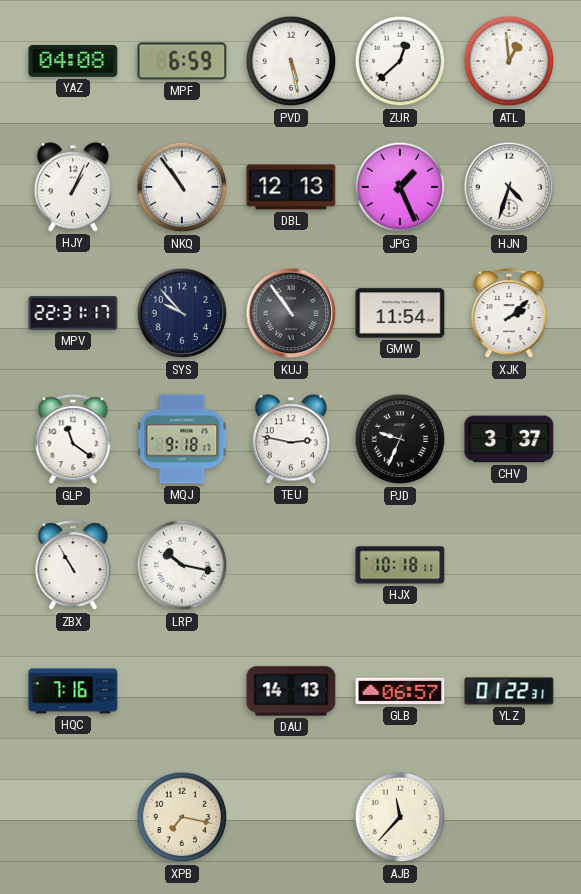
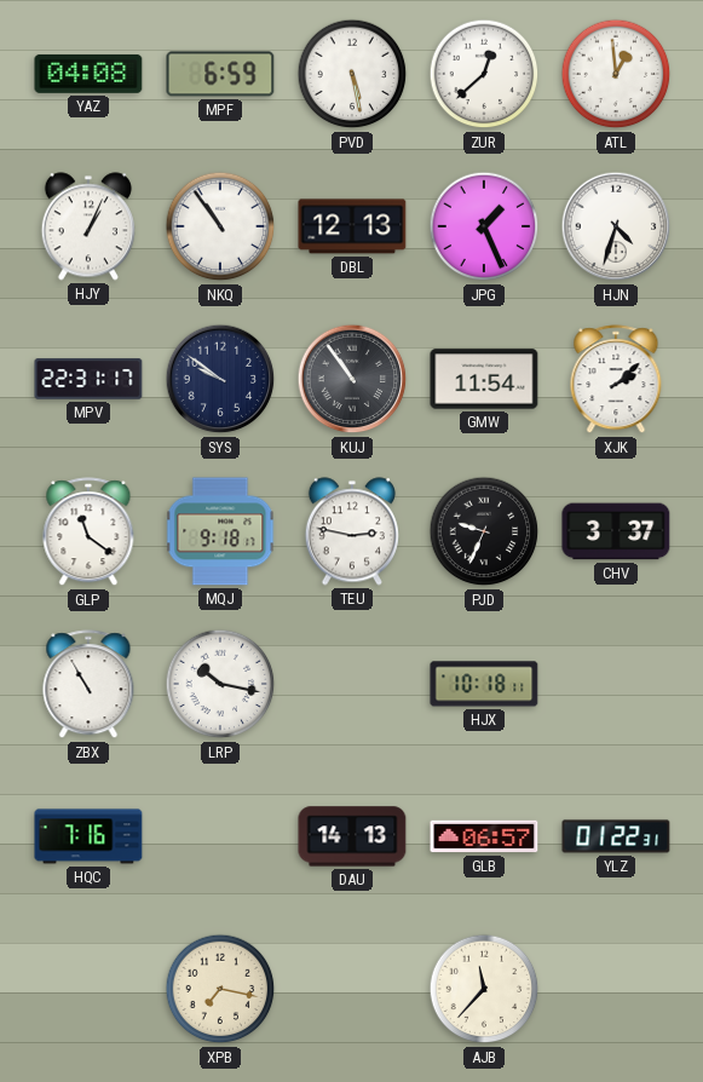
SYS: 9:53 -> 9:51 (220, 379)
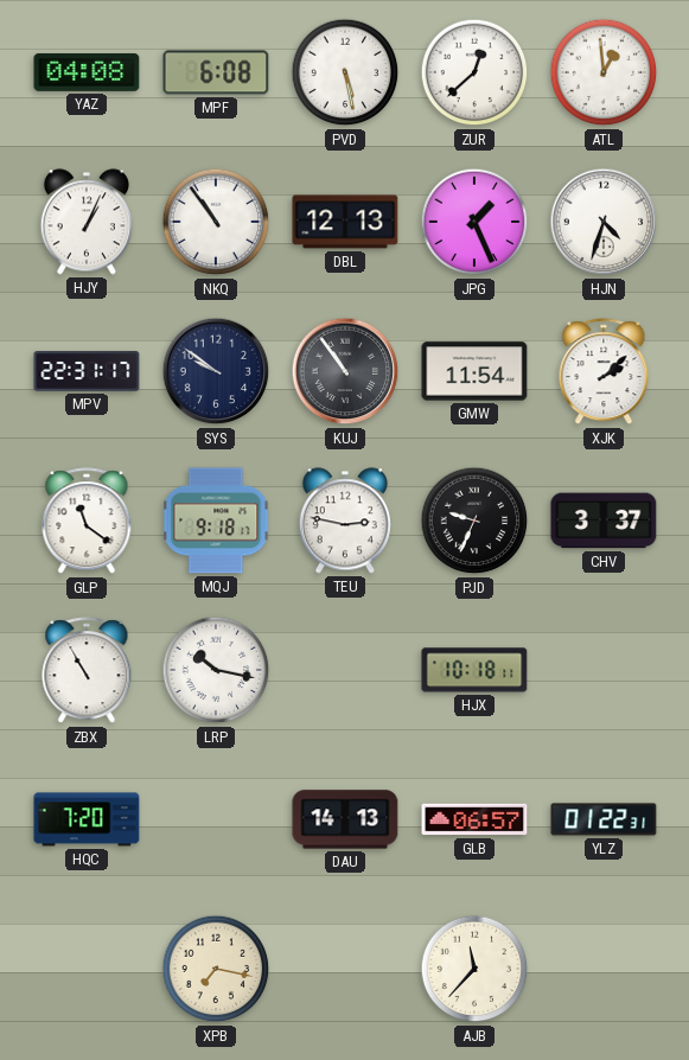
MPF: 6:59 -> 6:08 (216, 72)
HQC: 7:16 -> 7:20 (87, 819)
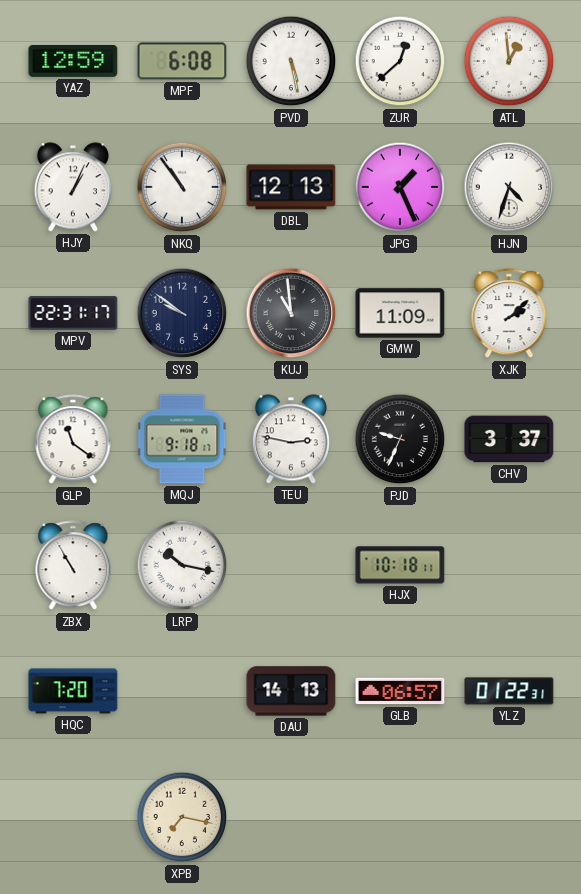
YAZ: 04:08 -> 12:59 (73, 61)
KUJ: 10:54 -> 10:59 (291, 313)
GMW: 11:54 -> 11:09 (400, 313)
AJB: 11:37 -> none (474, 969)
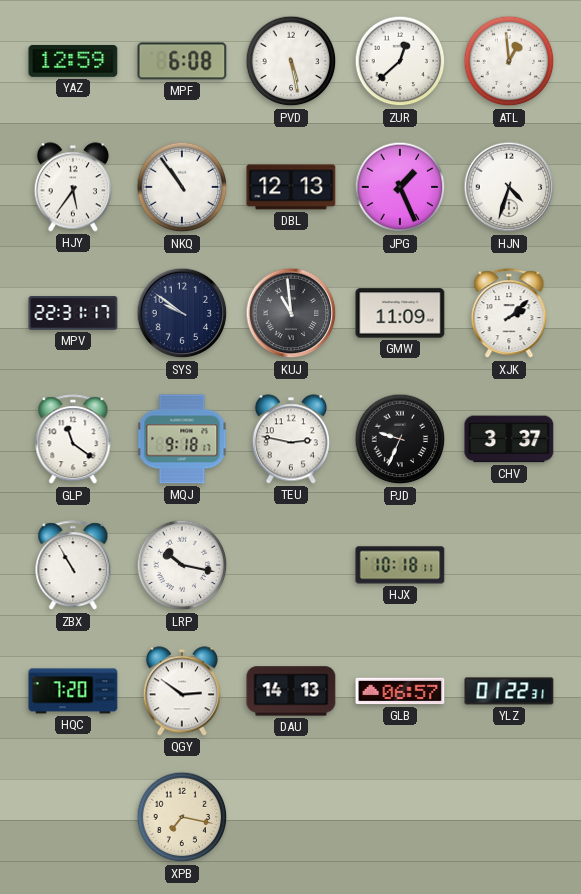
HJY: 1:04 -> 5:36 (73, 187)
QGY: none -> 2:51 (182, 691)
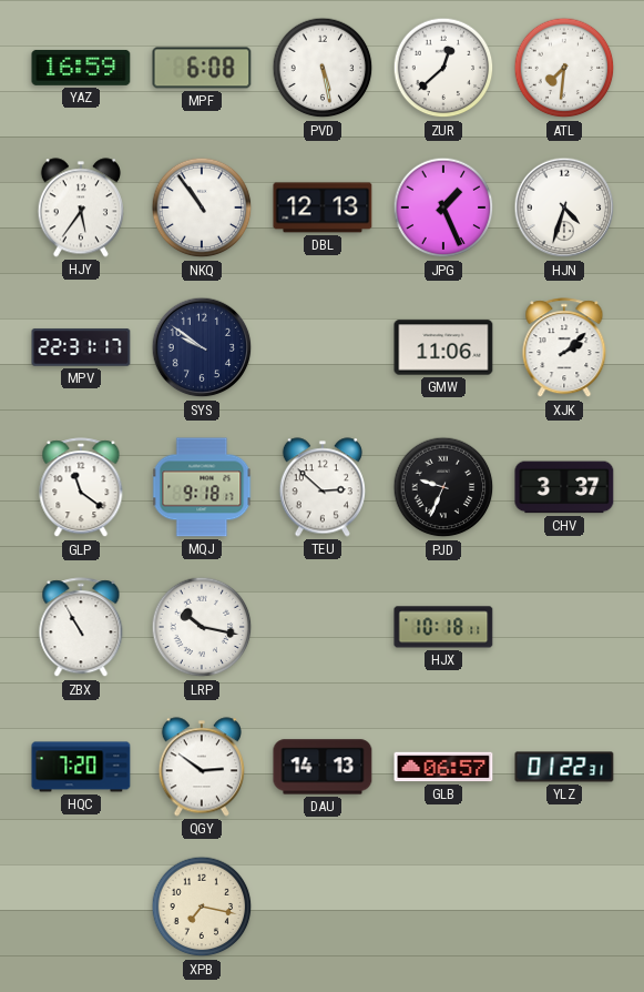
YAZ: 12:59 -> 16:59 (81, 68)
ATL: 12:59 -> 7:31 (564, 68)
KUJ: 10:59 -> none (291, 313)
GMW: 11:09 -> 11:06 (443, 347)
TEU: 2:47 -> 2:52 (323, 487)
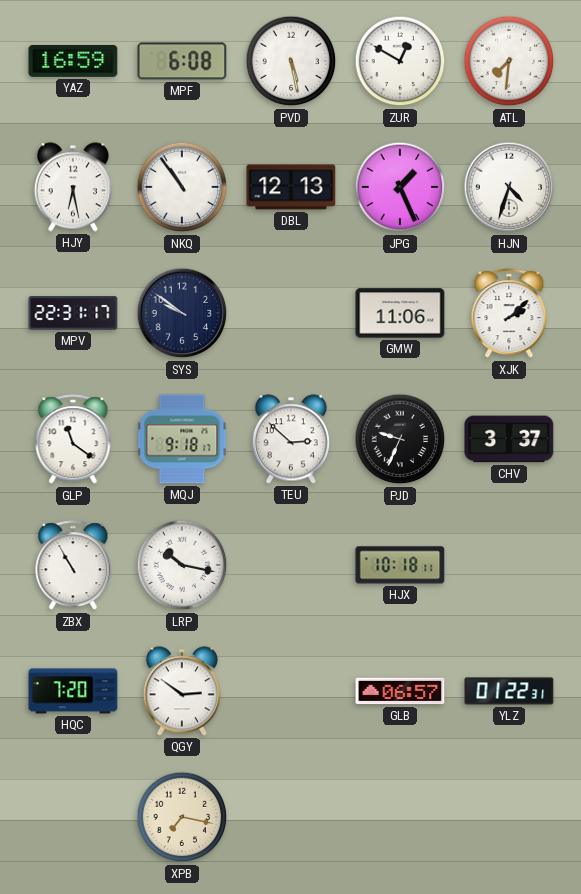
ZUR: 12:38 -> 12:50 (400, 61)
HJY: 5:36 -> 6:28 (73, 187)
DAU: 14:13 -> none (323, 767)
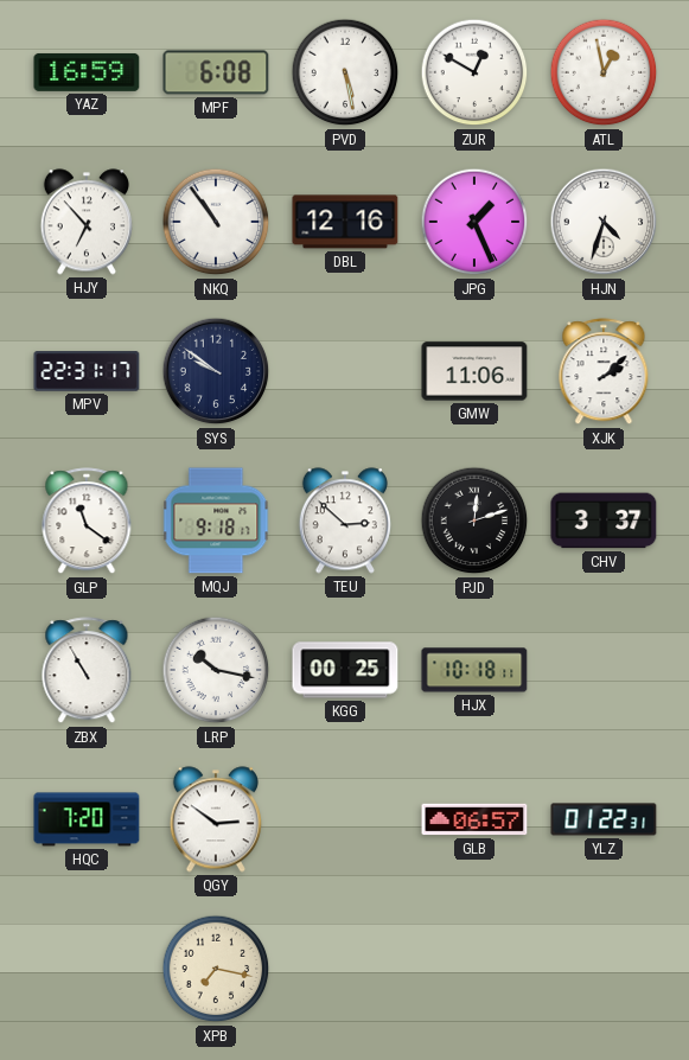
ATL: 7:31 -> 12:58 (604, 72)
HJY: 6:28 -> 6:53 (87, 222)
DBL: 12:13 -> 12:16 (345, 222)
PJD: 9:34 -> 12:12 (474, 521)
KGG: none -> 00:25 (345, 670)
